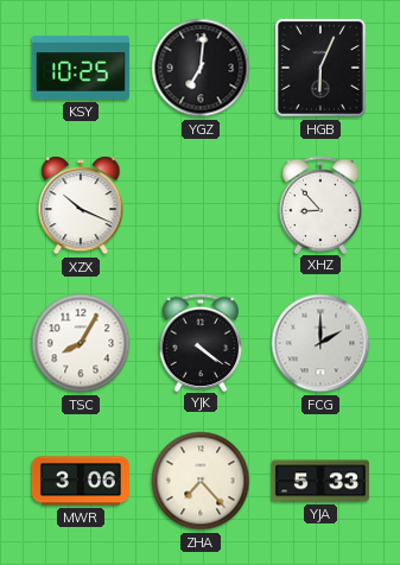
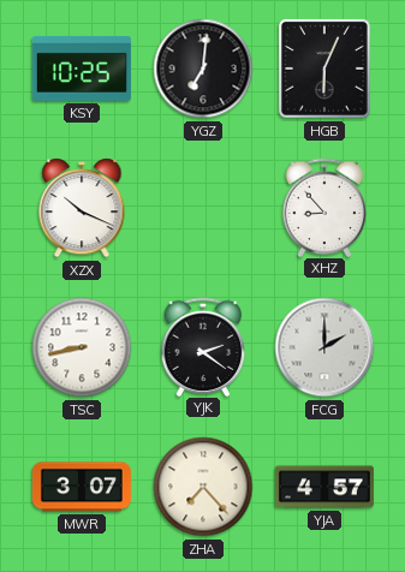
TSC: 8:05 -> 8:43 (82, 347)
YJK: 4:21 -> 2:21 (203, 346)
MWR: 3:06 -> 3:07 (82, 487)
YJA: 5:33 -> 4:57 (324, 487)
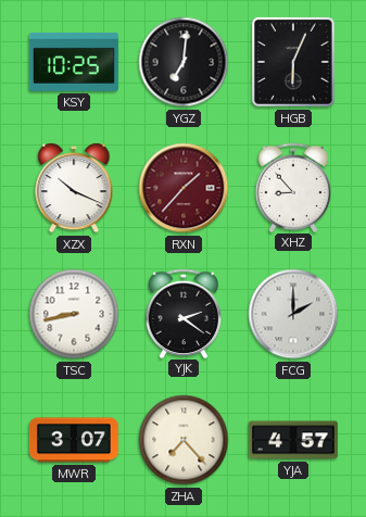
RXN: none -> 1:37 (184, 188)
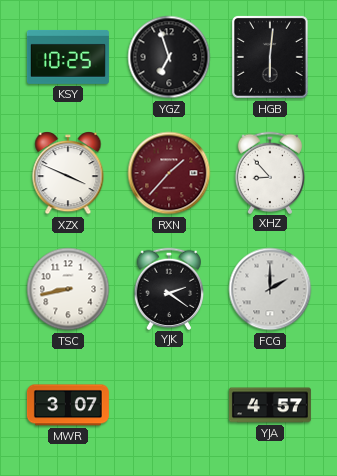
YGZ: 7:01 -> 6:57 (169, 57)
HGB: 6:04 -> 6:01 (270, 57)
XZX: 10:19 -> 3:49 (68, 173)
ZHA: 7:23 -> none (184, 440)
